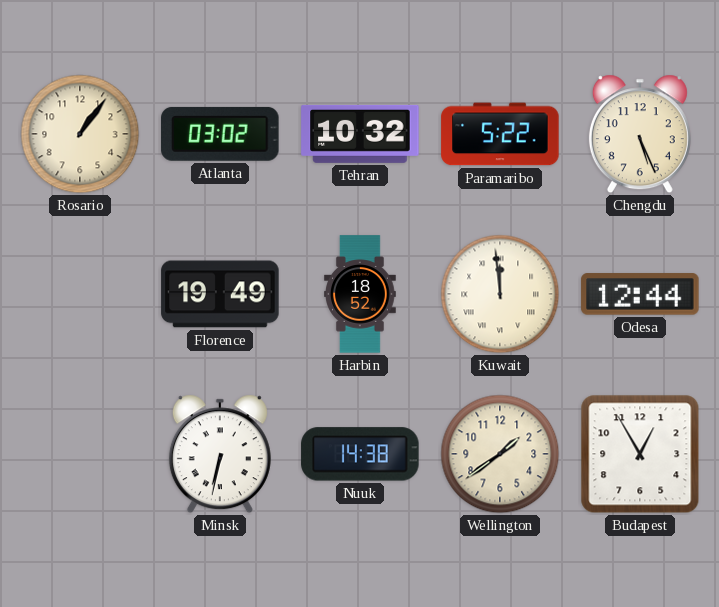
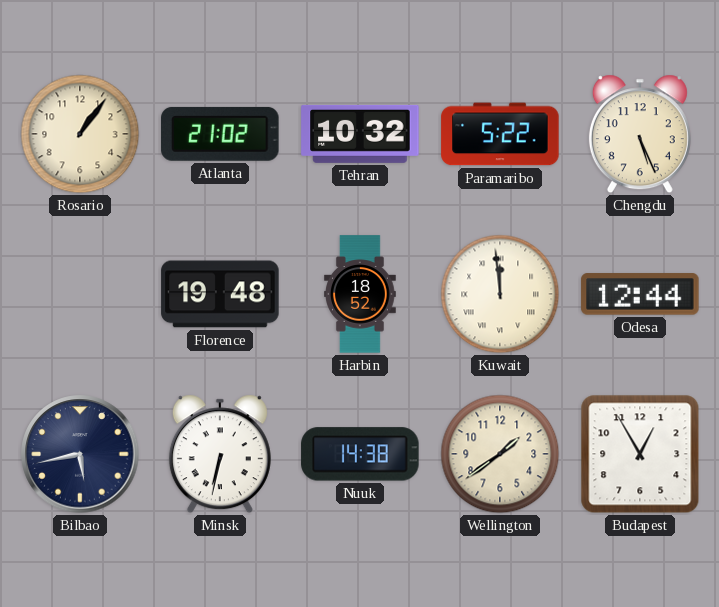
Atlanta: 03:02 -> 21:02 (220, 134)
Florence: 19:49 -> 19:48 (220, 294)
Bilbao: none -> 5:43 (80, 454)
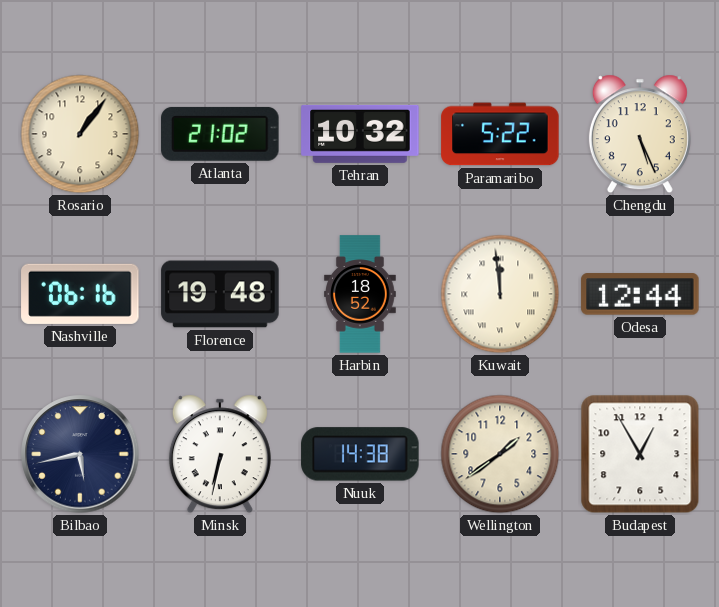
Nashville: none -> 06:16 (80, 294)
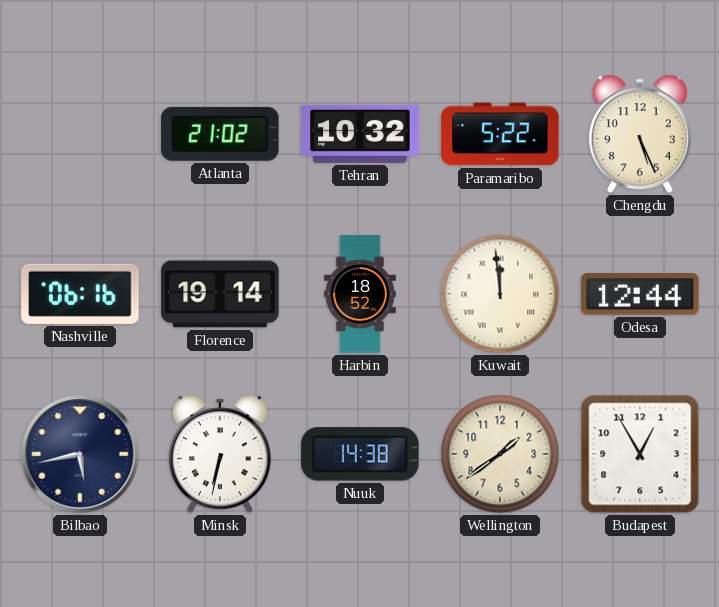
Rosario: 1:06 -> none (80, 134)
Florence: 19:48 -> 19:14 (220, 294)
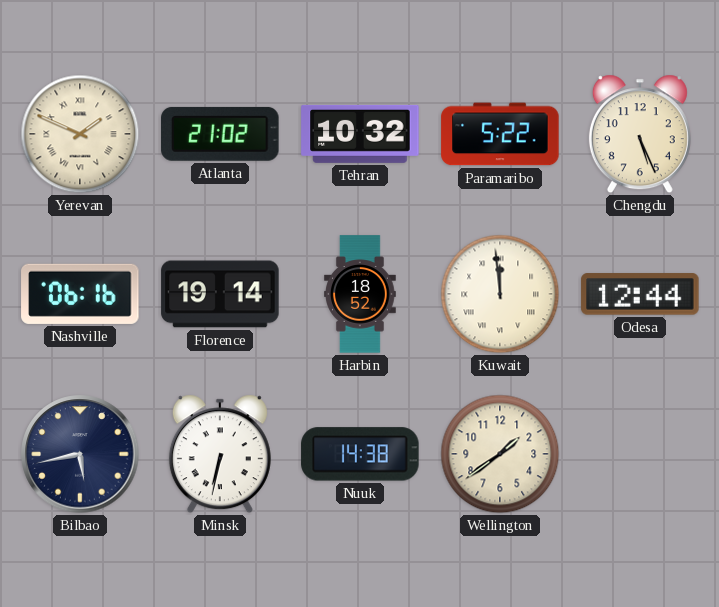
Yerevan: none -> 1:49 (80, 134)
Budapest: 12:55 -> none (640, 454)
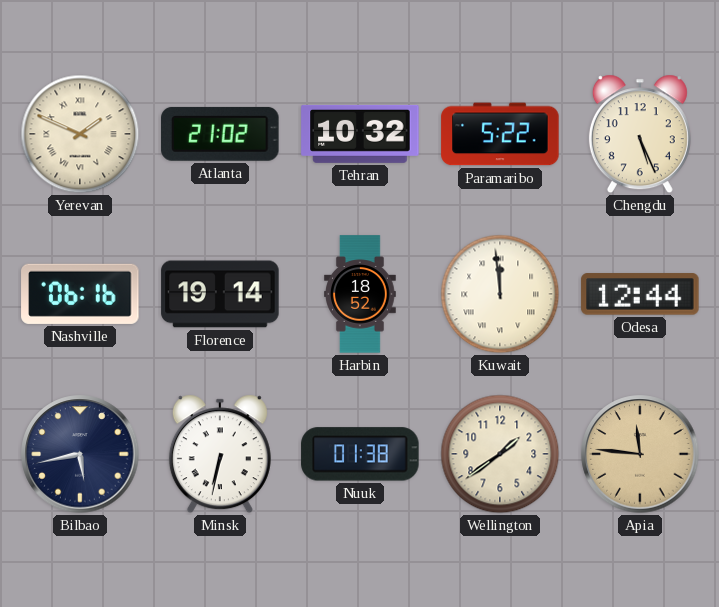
Nuuk: 14:38 -> 01:38 (360, 454)
Apia: none -> 11:46 (640, 454)
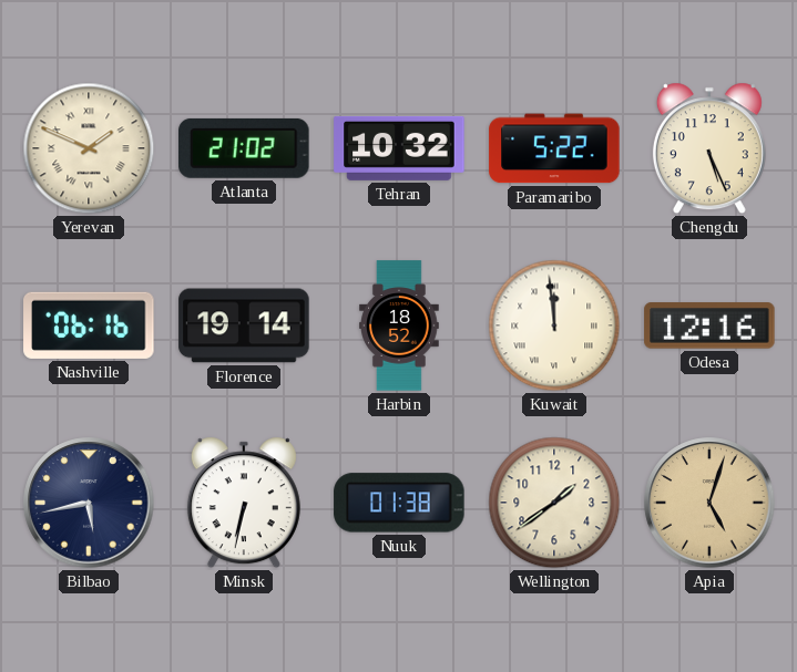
Odesa: 12:44 -> 12:16 (709, 325)
Apia: 11:46 -> 5:03 (709, 503)
